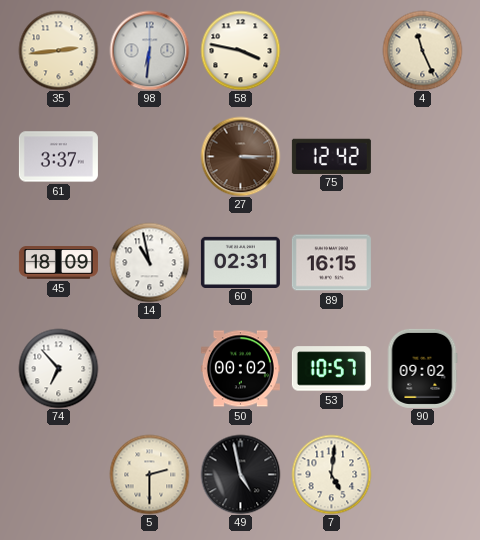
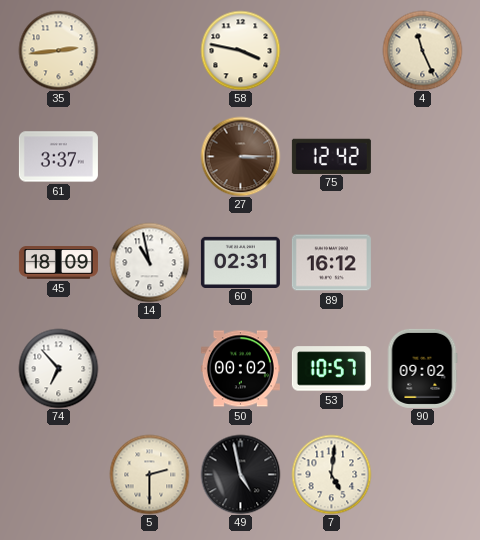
98: 6:31 -> none (149, 50)
89: 16:15 -> 16:12 (331, 263)
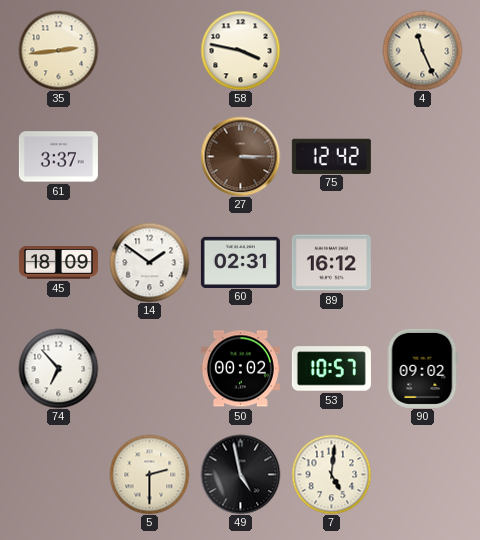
14: 10:58 -> 1:51 (149, 262)
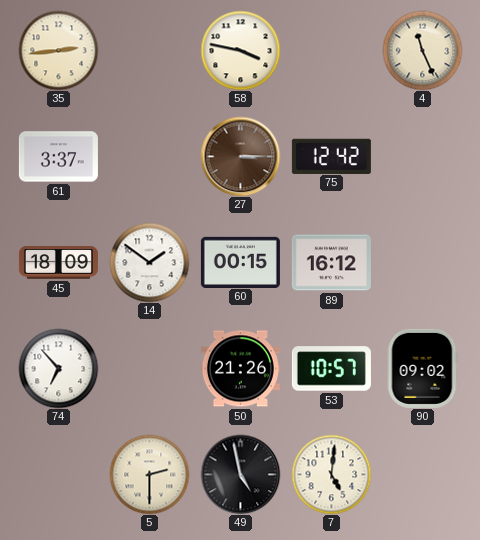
60: 02:31 -> 00:15 (240, 262)
50: 00:02 -> 21:26 (240, 369)
